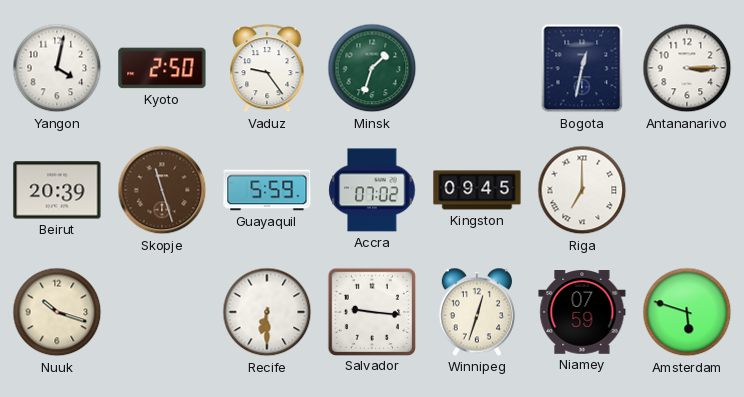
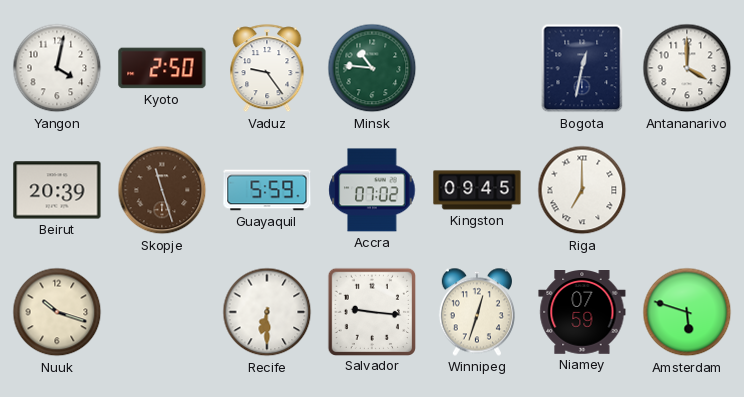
Minsk: 1:33 -> 10:46 (372, 68)
Antananarivo: 3:15 -> 4:00 (687, 68)
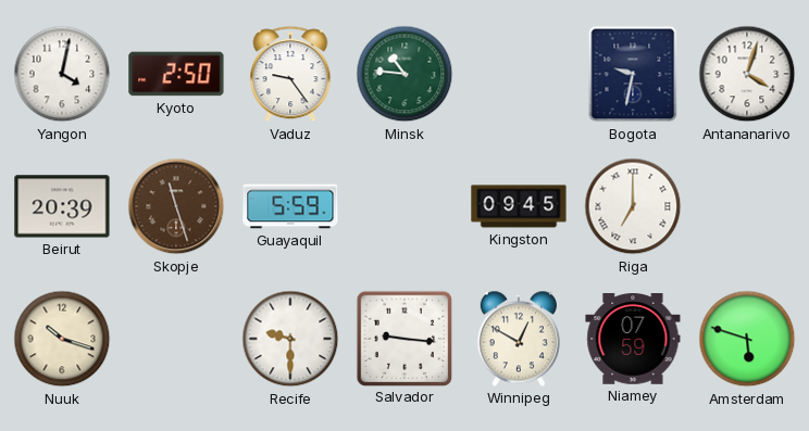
Bogota: 12:32 -> 9:32 (633, 74)
Antananarivo: 4:00 -> 4:03 (747, 74)
Accra: 07:02 -> none (372, 190)
Recife: 6:30 -> 9:30 (290, 339)
Winnipeg: 12:33 -> 12:50 (519, 339)
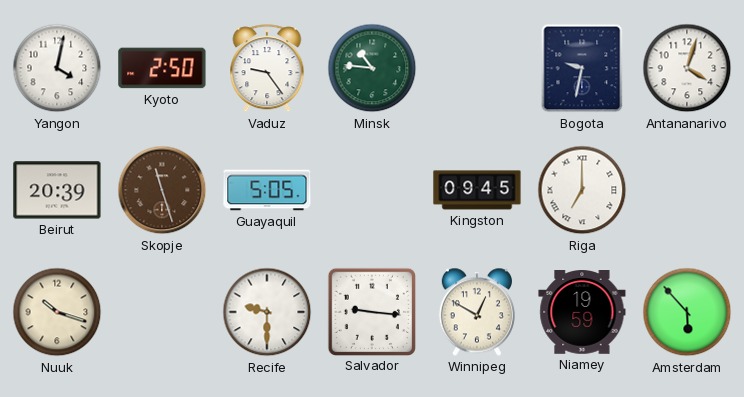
Guayaquil: 5:59 -> 5:05 (267, 190)
Niamey: 07:59 -> 19:59 (582, 313)
Amsterdam: 5:48 -> 5:53 (687, 312)
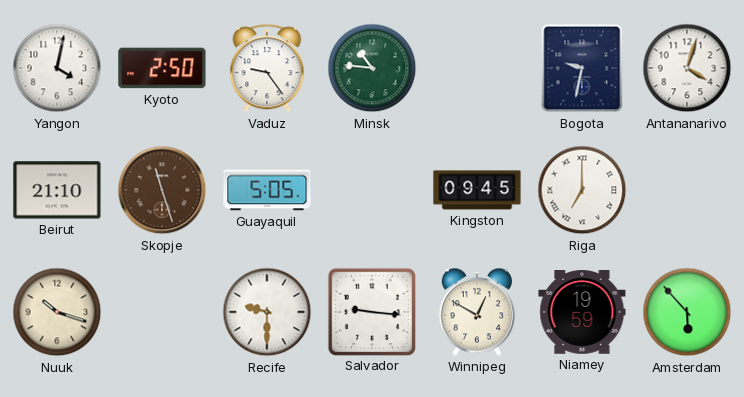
Beirut: 20:39 -> 21:10 (57, 190)
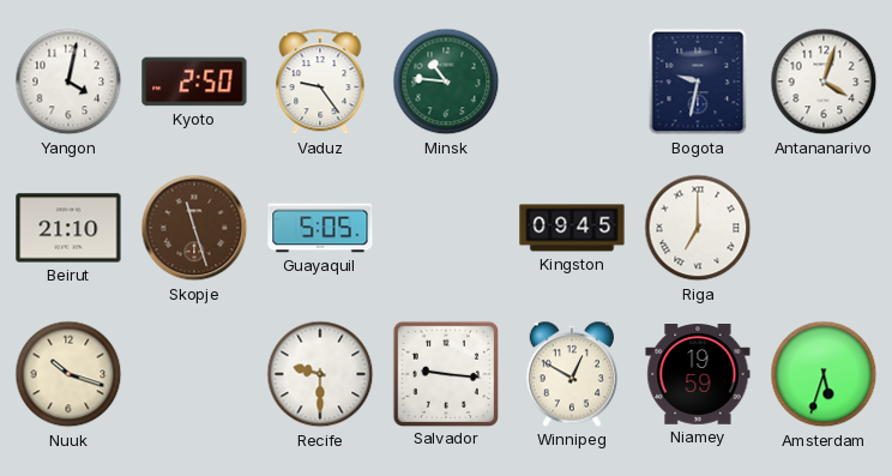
Amsterdam: 5:53 -> 5:33 (824, 374)
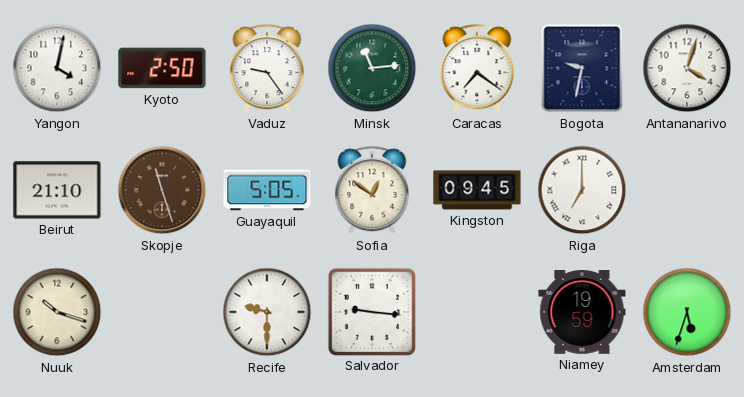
Minsk: 10:46 -> 11:14 (372, 68)
Caracas: none -> 7:21 (477, 69)
Sofia: none -> 12:51 (372, 191)
Winnipeg: 12:50 -> none (572, 374)
